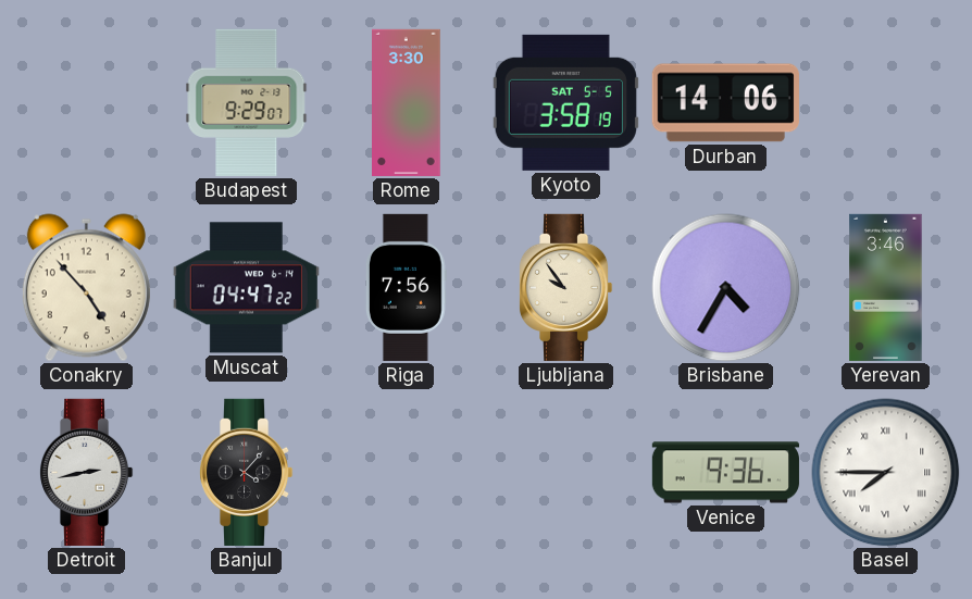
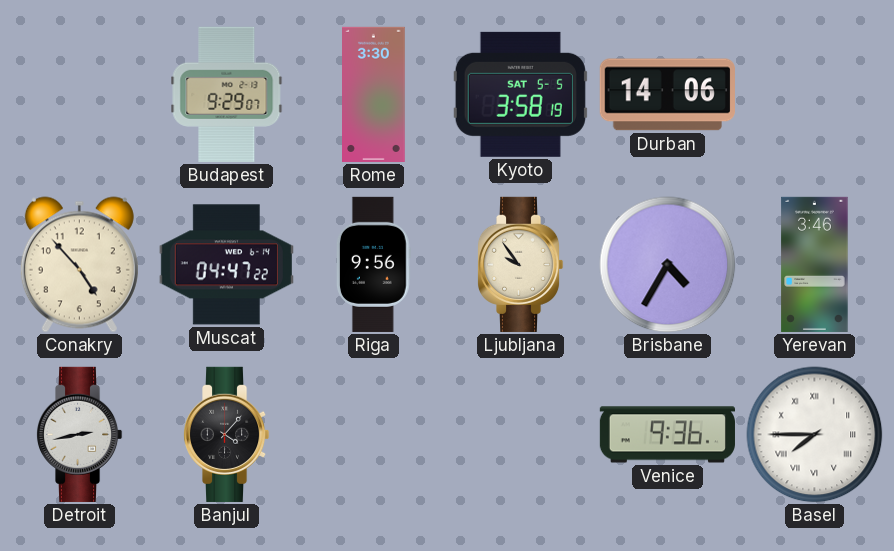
Riga: 7:56 -> 9:56 (373, 264)
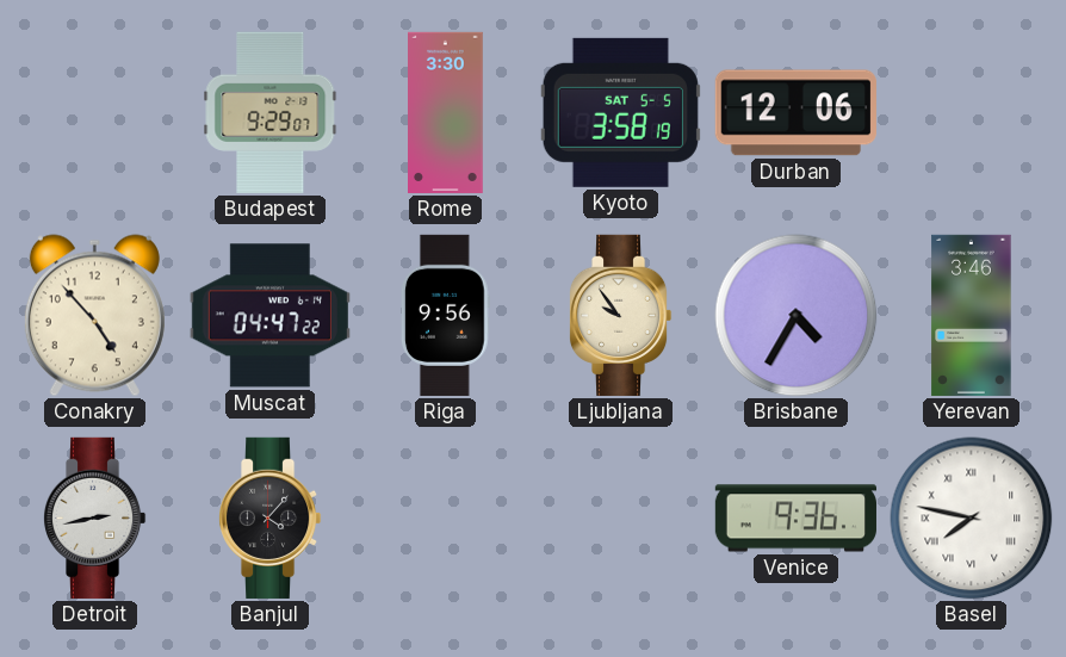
Durban: 14:06 -> 12:06 (795, 113)
Basel: 7:45 -> 7:47 (972, 519)
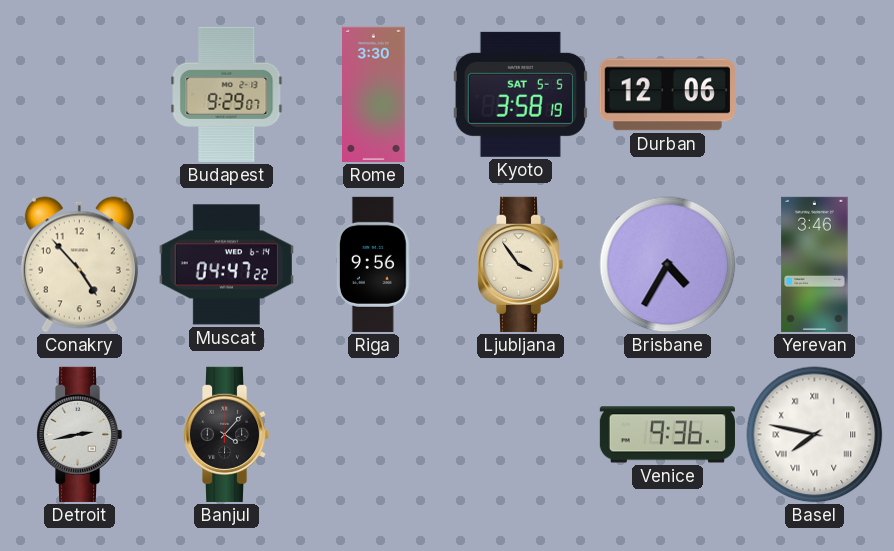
Ljubljana: 9:54 -> 3:54 (520, 264)
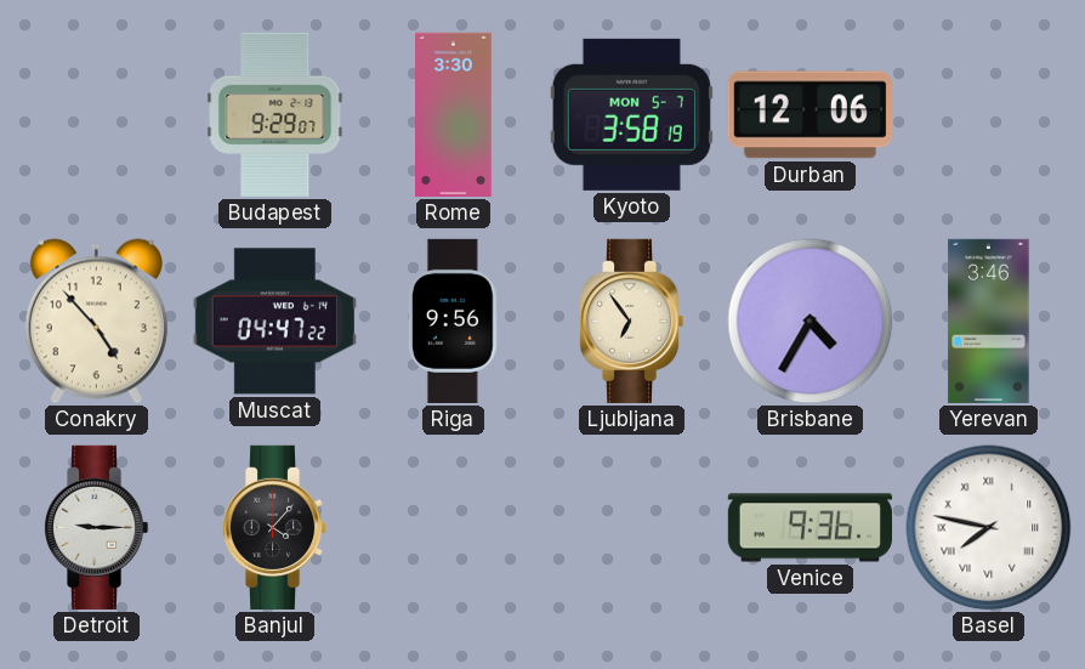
Kyoto date: SAT 5-5 -> MON 5-7 (631, 114)
Ljubljana: 3:54 -> 6:54 (631, 321)
Detroit: 2:43 -> 9:15 (96, 527)
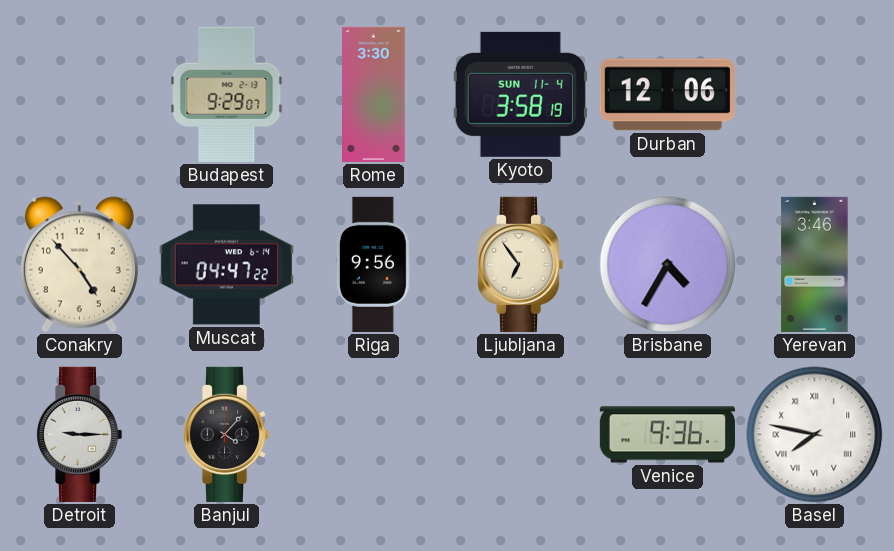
Kyoto date: MON 5-7 -> SUN 11-4 (520, 94)
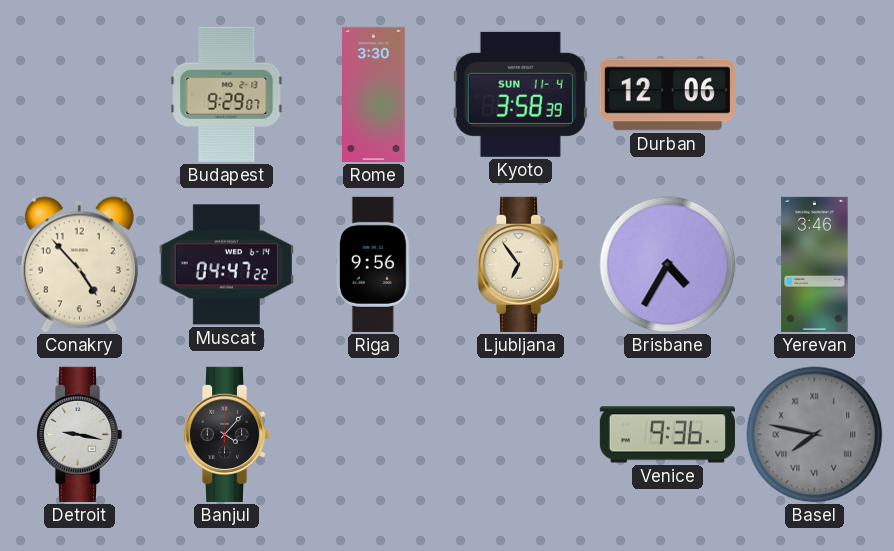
Kyoto: 3:58:19 -> 3:58:39 (520, 94)
Detroit: 9:15 -> 9:17 (79, 434)
Basel dial: white -> grey (815, 435)
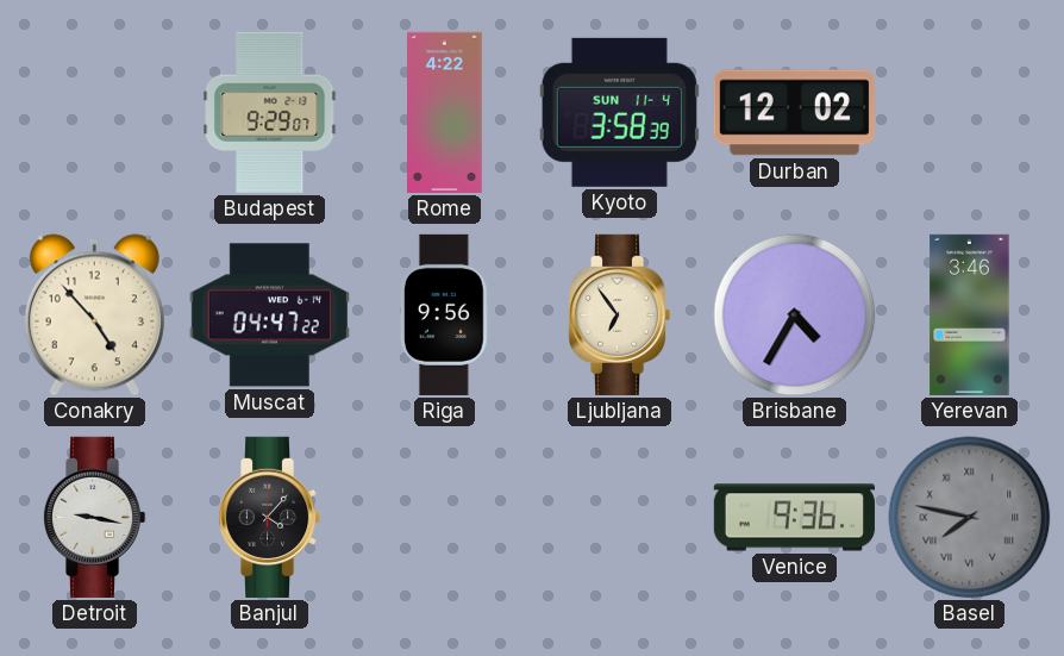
Rome: 3:30 -> 4:22 (445, 112)
Durban: 12:06 -> 12:02 (794, 113)
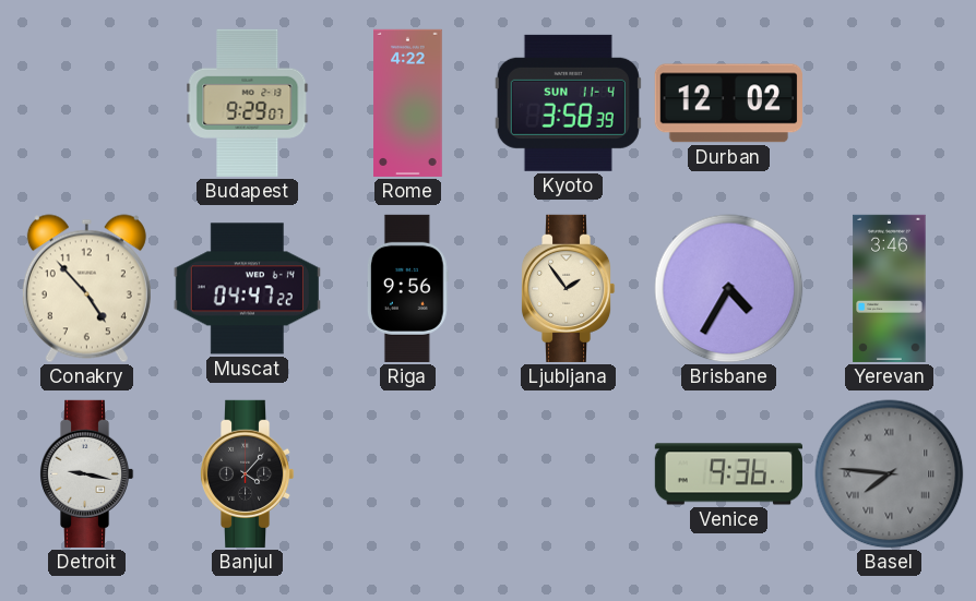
Ljubljana: 6:54 -> 1:54 (568, 288)
Basel: 7:47 -> 7:46 (890, 474)
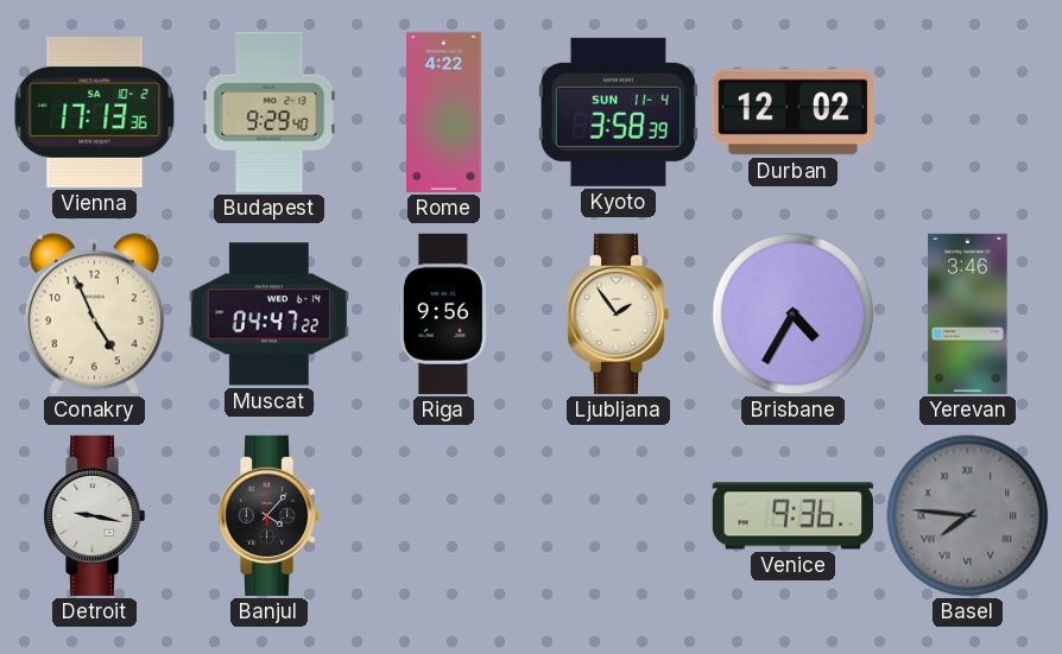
Vienna: none -> 17:13 (95, 112)
Budapest: 9:29:07 -> 9:29:40 (270, 112)
Conakry: 4:53 -> 4:56 (94, 315)
